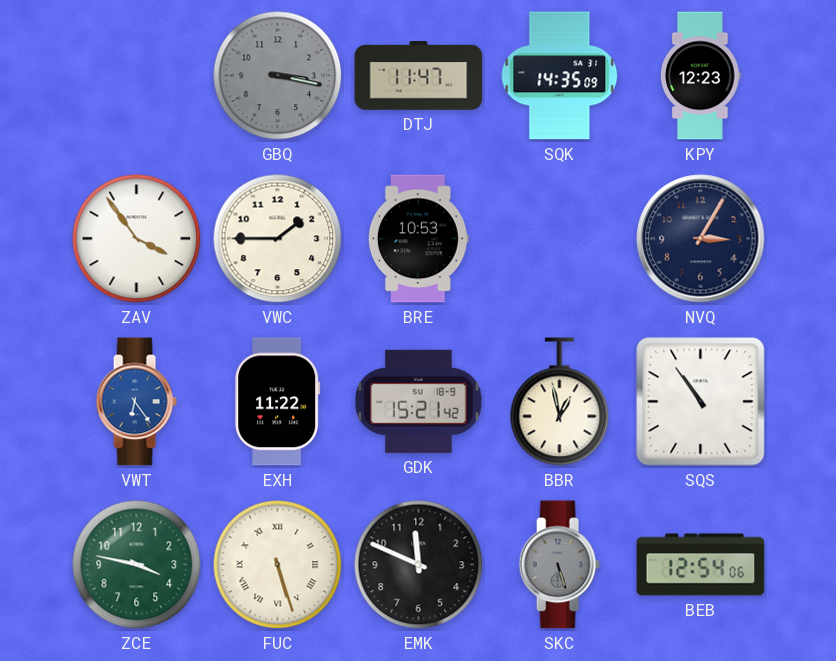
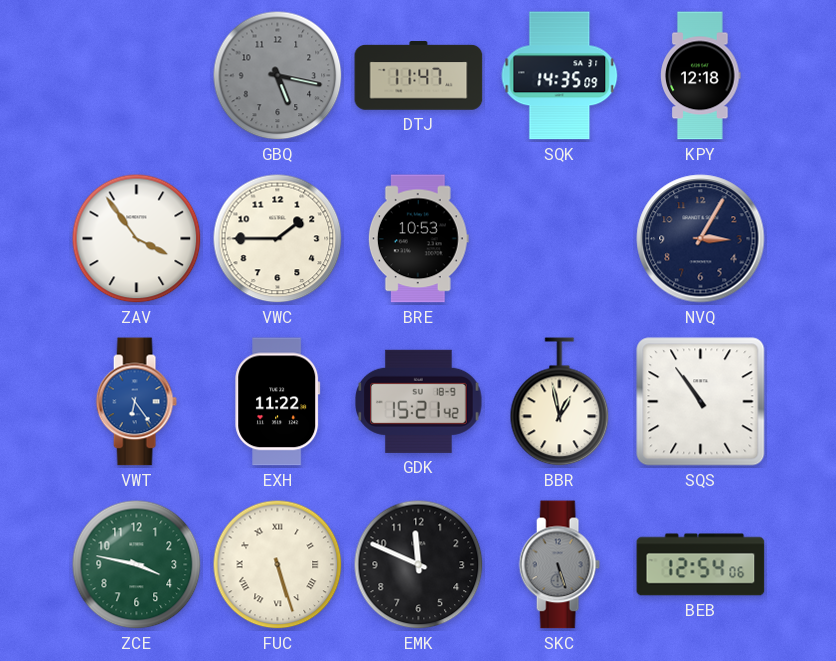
GBQ: 3:17 -> 5:17 (278, 76)
KPY: 12:23 -> 12:18 (701, 76)
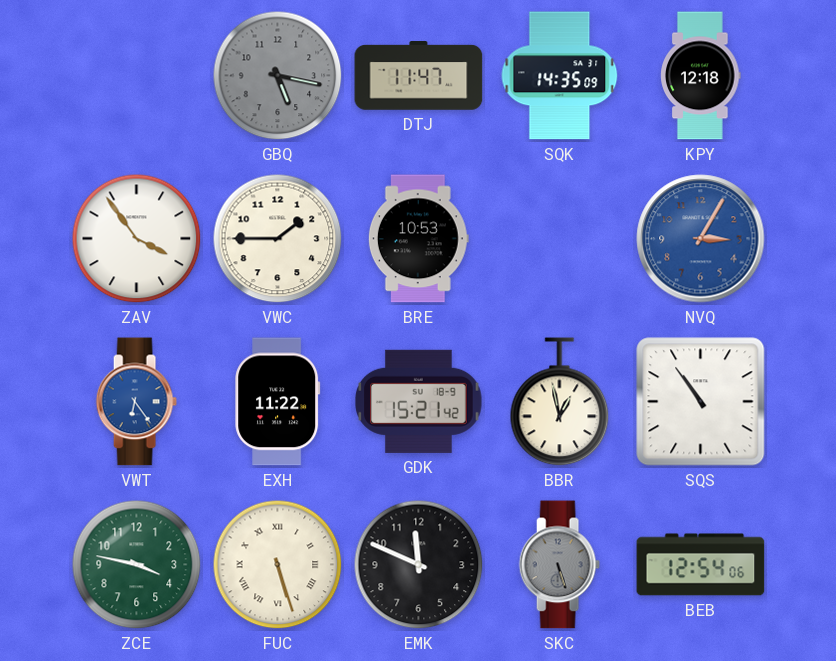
NVQ dial: navy -> blue (701, 239)
